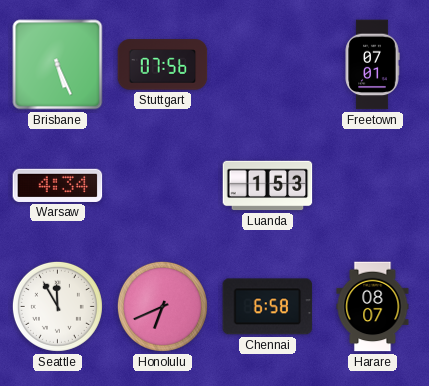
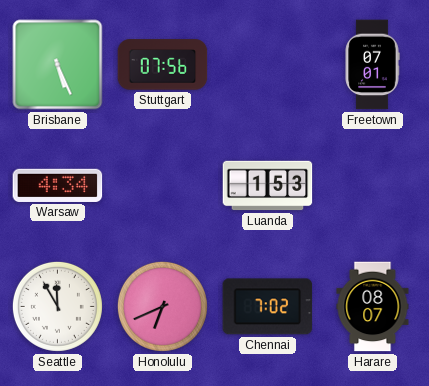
Chennai: 6:58 -> 7:02 (268, 307)
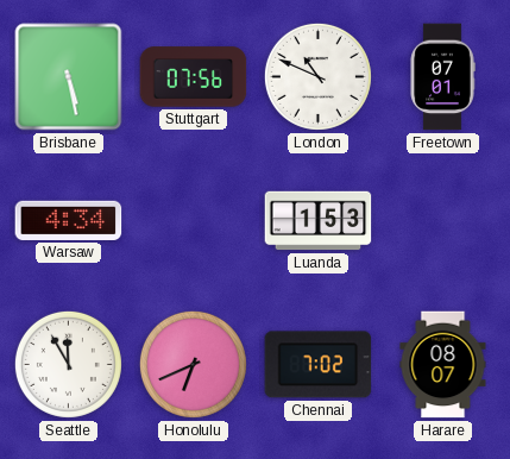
Brisbane: 5:26 -> 5:28 (69, 77)
London: none -> 10:49 (317, 76)
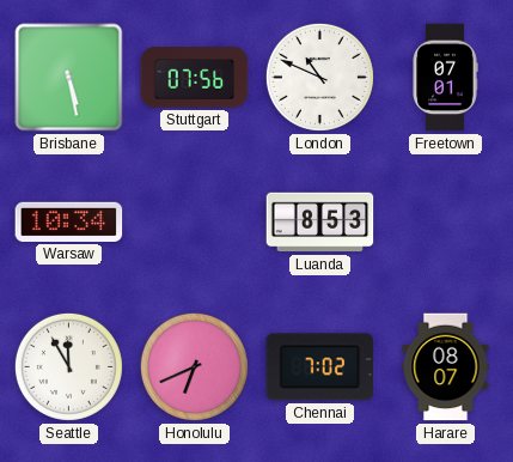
Warsaw: 4:34 -> 10:34 (69, 221)
Luanda: 1:53 -> 8:53 (320, 223)
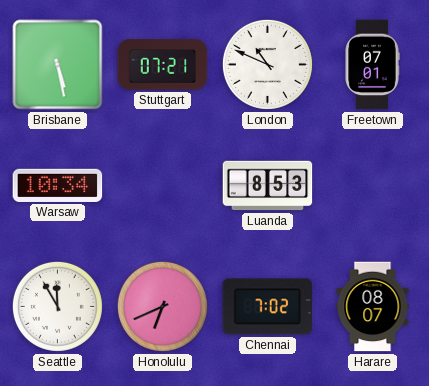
Stuttgart: 07:56 -> 07:21 (163, 65)
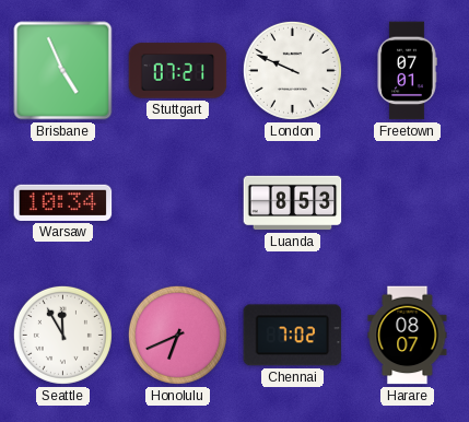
Brisbane: 5:28 -> 4:56 (63, 71)
London: 10:49 -> 9:49 (292, 70)
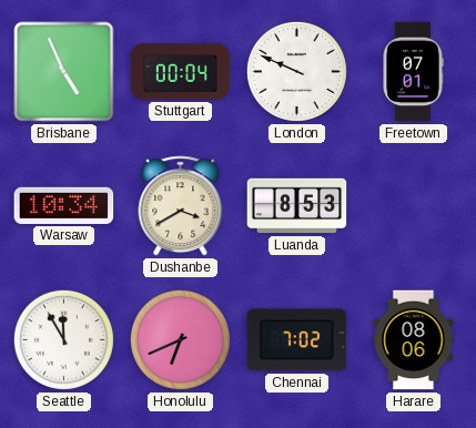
Stuttgart: 07:21 -> 00:04 (181, 72)
Dushanbe: none -> 3:40 (181, 206)
Harare: 08:07 -> 08:06 (414, 340)
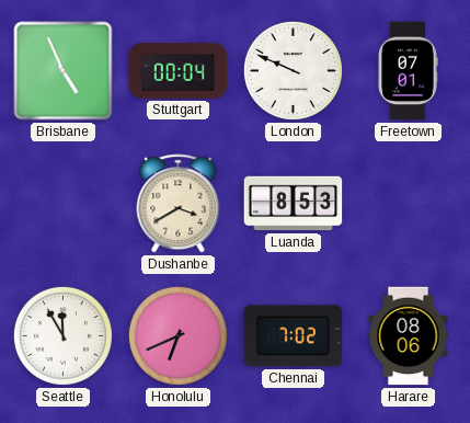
Warsaw: 10:34 -> none (64, 205)
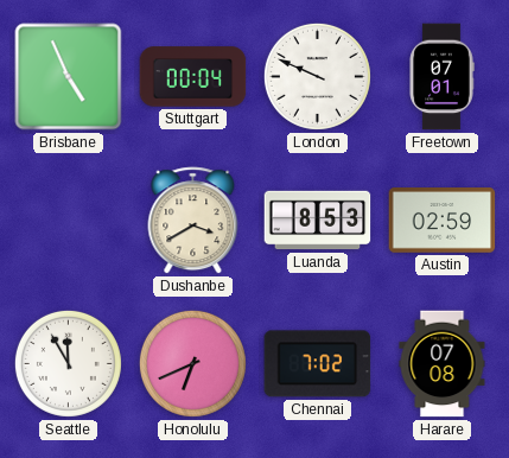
Austin: none -> 02:59 (443, 221)
Harare: 08:06 -> 07:08 (443, 364)
